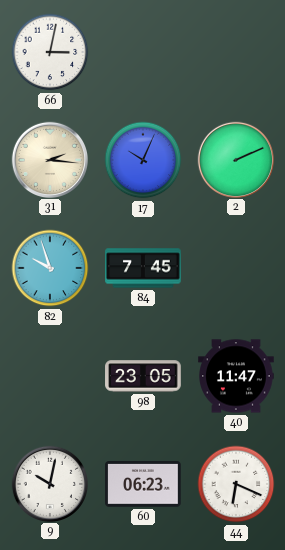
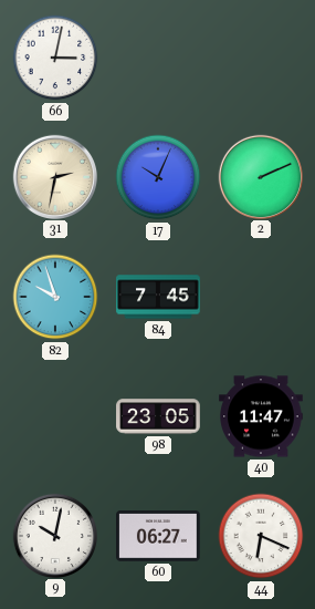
31: 2:16 -> 2:32 (54, 176)
60: 06:23 -> 06:27 (158, 537)
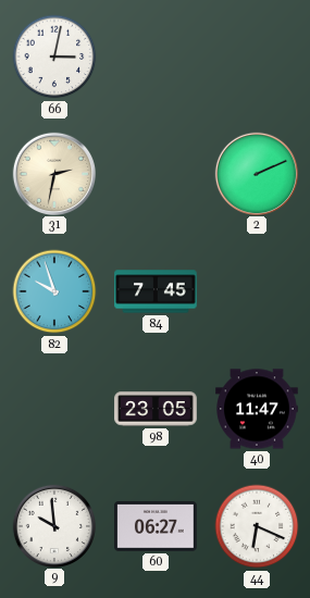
17: 10:04 -> none (158, 177)
9: 10:02 -> 9:59 (53, 525)
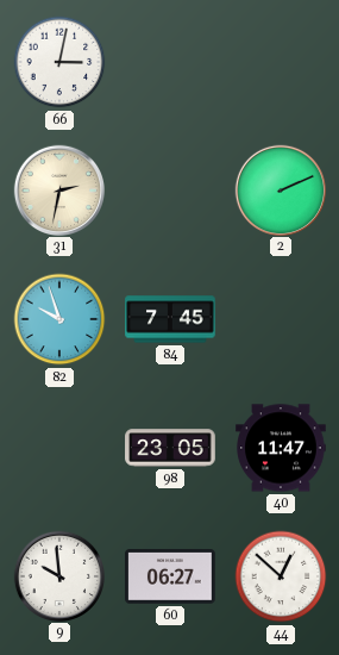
44: 6:19 -> 12:52 (281, 576)
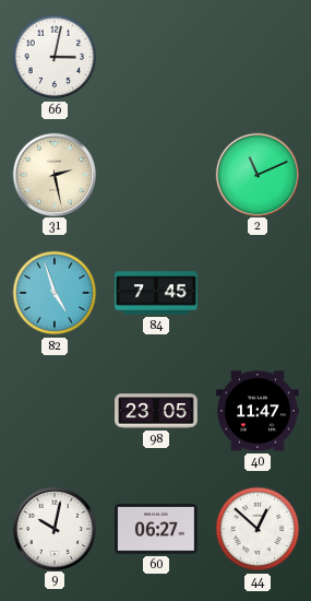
31: 2:32 -> 2:28 (53, 174)
2: 2:11 -> 11:11 (256, 174)
82: 9:57 -> 4:57 (55, 293)
9: 9:59 -> 10:02 (53, 528)
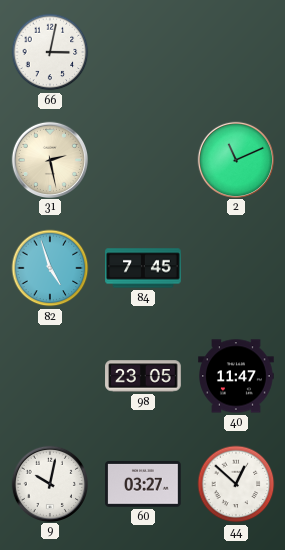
60: 06:27 -> 03:27 (143, 485)
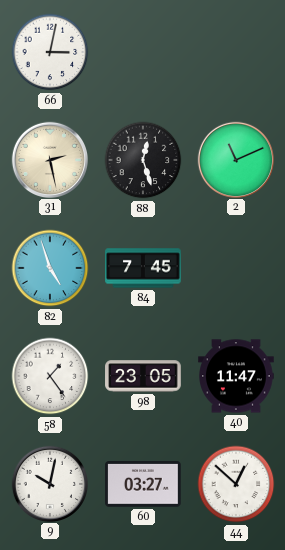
88: none -> 12:27 (143, 160)
58: none -> 1:24 (50, 376)
